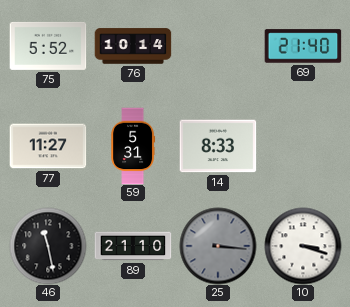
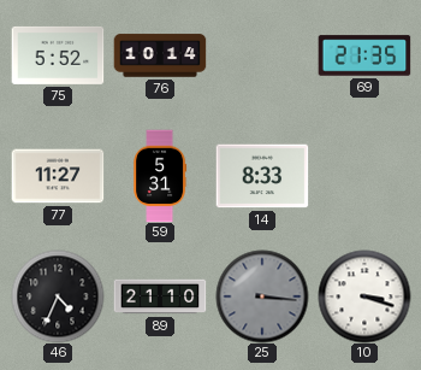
69: 21:40 -> 21:35 (364, 55)
46: 11:28 -> 4:34 (58, 296)
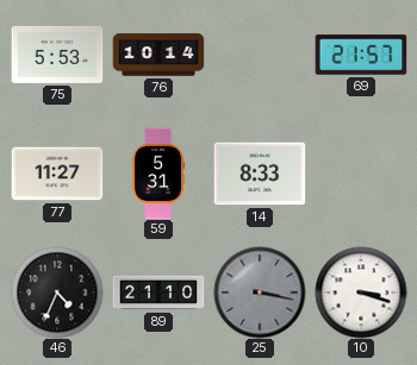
75: 5:52 -> 5:53 (57, 55)
69: 21:35 -> 21:57 (361, 55)
25: 3:16 -> 3:17 (260, 292)
